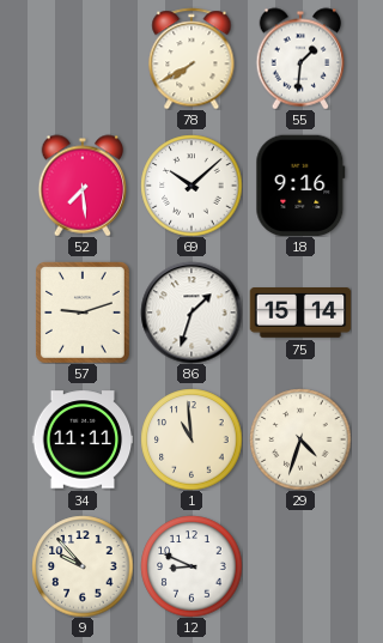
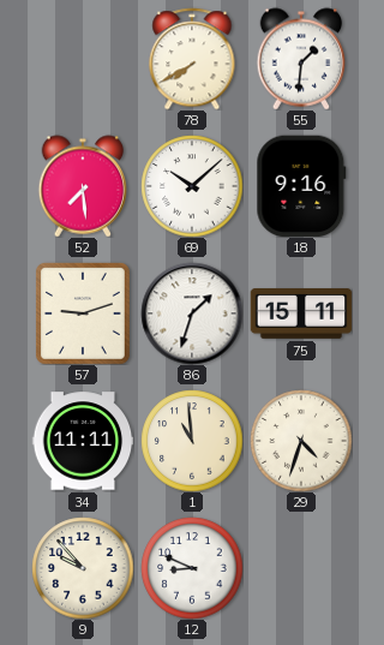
75: 15:14 -> 15:11 (301, 315)
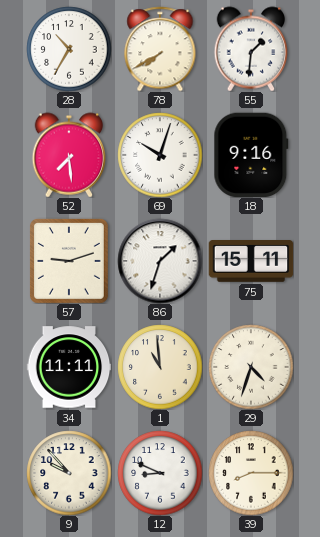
28: none -> 10:35 (69, 49)
69: 10:08 -> 10:03 (160, 155)
39: none -> 8:15 (251, 473)
